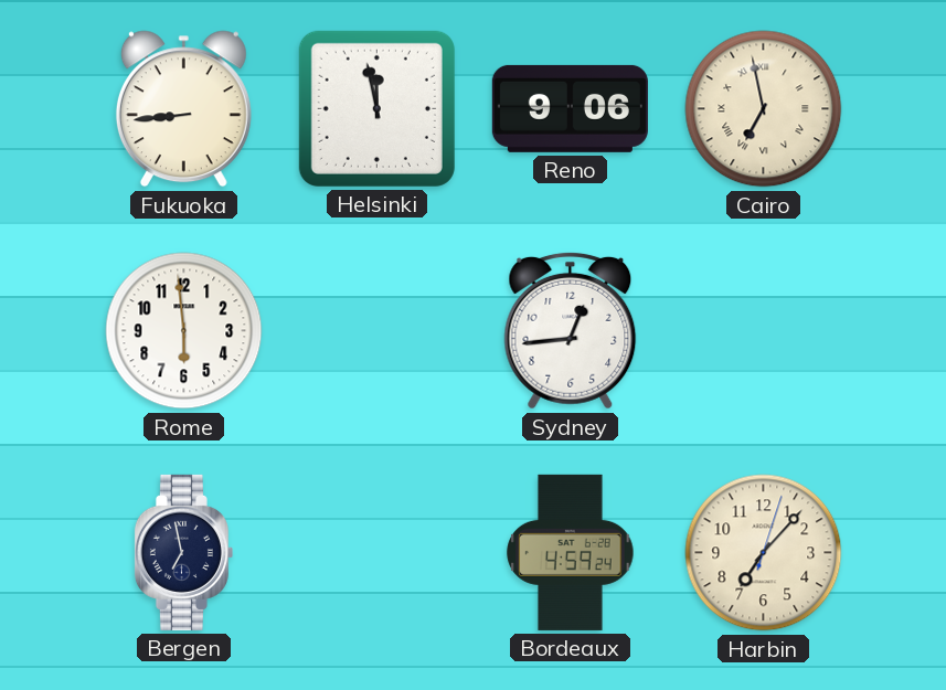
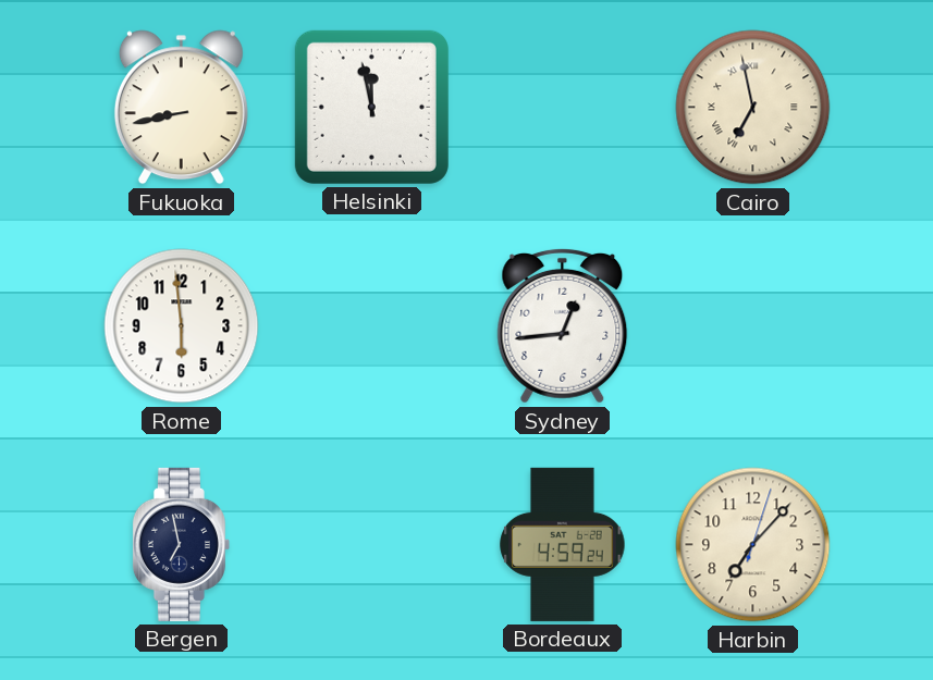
Fukuoka: 8:44 -> 8:43 (181, 108)
Reno: 9:06 -> none (570, 108)
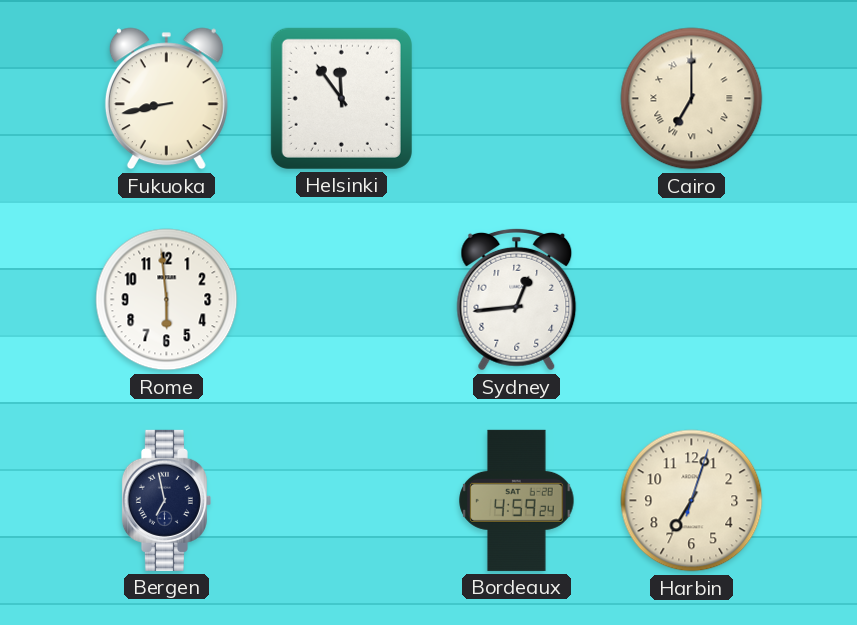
Helsinki: 11:58 -> 11:54 (341, 98)
Cairo: 6:58 -> 7:00 (692, 99)
Harbin: 7:07 -> 7:03 (692, 501)
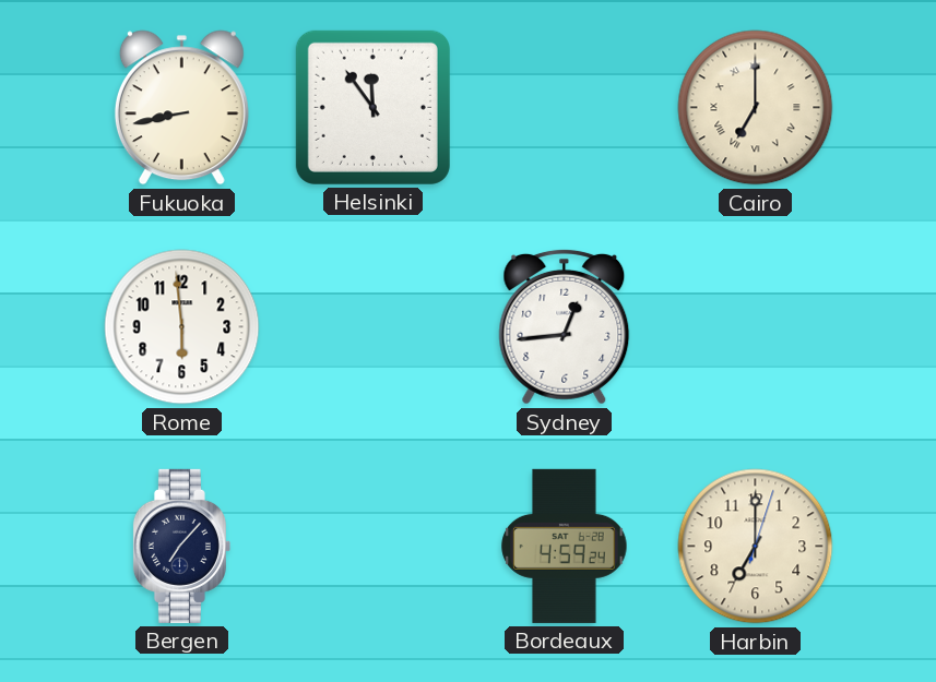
Bergen: 6:58 -> 7:07 (181, 546)
Harbin: 7:03 -> 7:00 (756, 547)
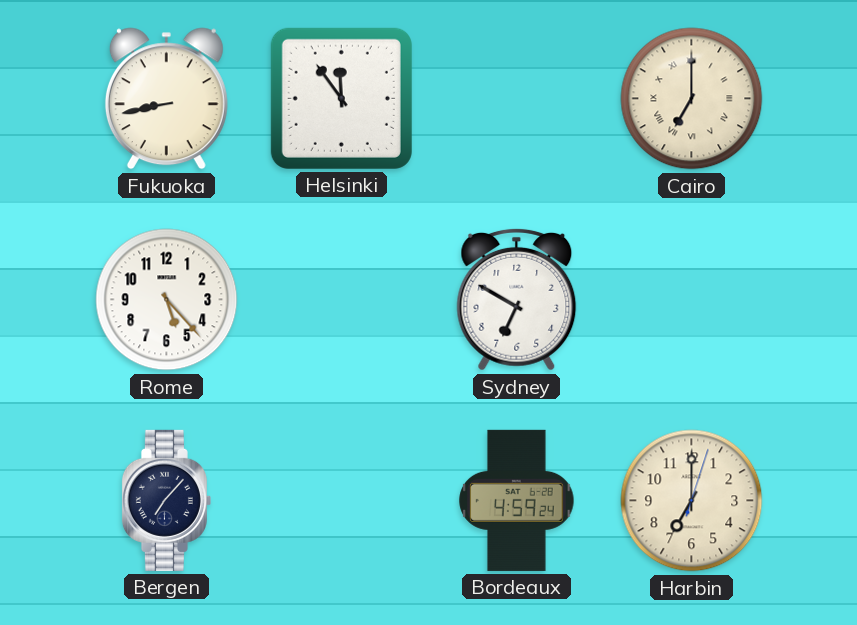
Rome: 5:59 -> 5:23 (167, 300)
Sydney: 12:44 -> 6:50 (517, 299)
